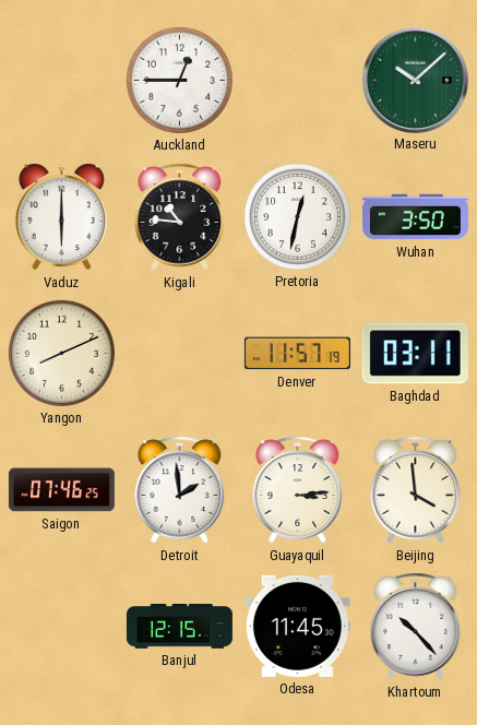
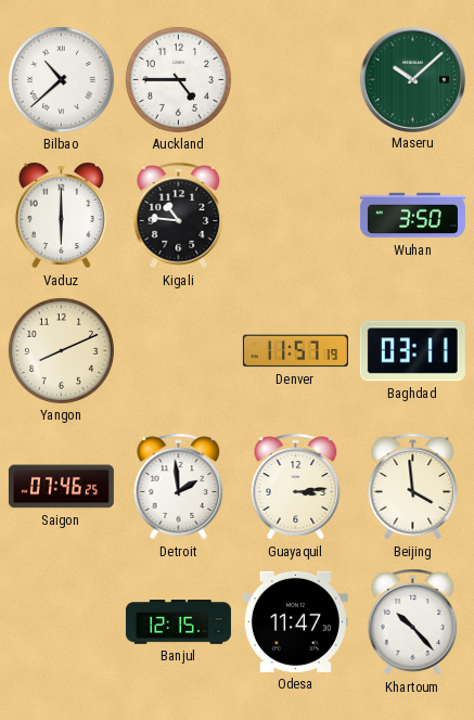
Bilbao: none -> 10:38 (61, 79)
Auckland: 12:45 -> 4:45 (178, 79)
Pretoria: 12:32 -> none (297, 216)
Odesa: 11:45 -> 11:47 (295, 621)
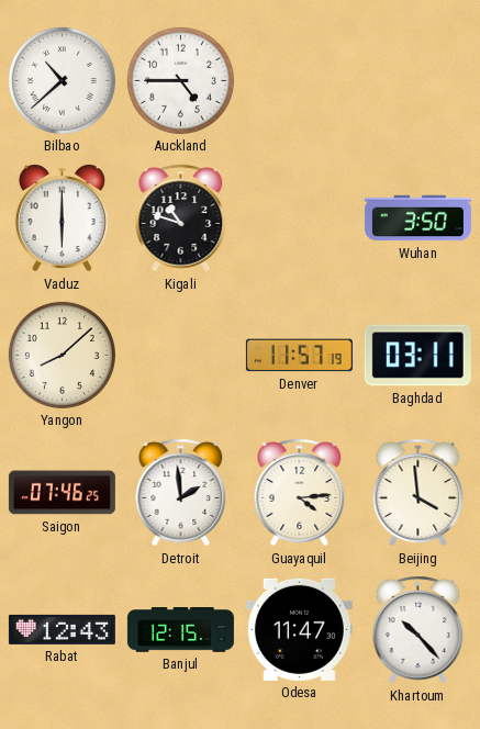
Maseru: 10:08 -> none (412, 79)
Kigali: 10:46 -> 10:48 (181, 218)
Yangon: 8:11 -> 8:08 (62, 355)
Guayaquil: 3:14 -> 4:14 (300, 493)
Rabat: none -> 12:43 (62, 629)
